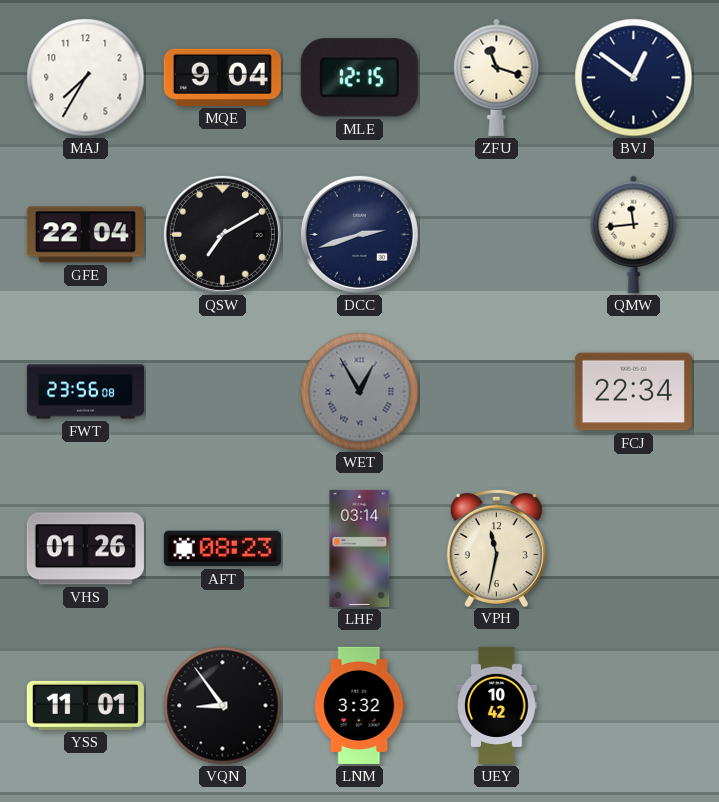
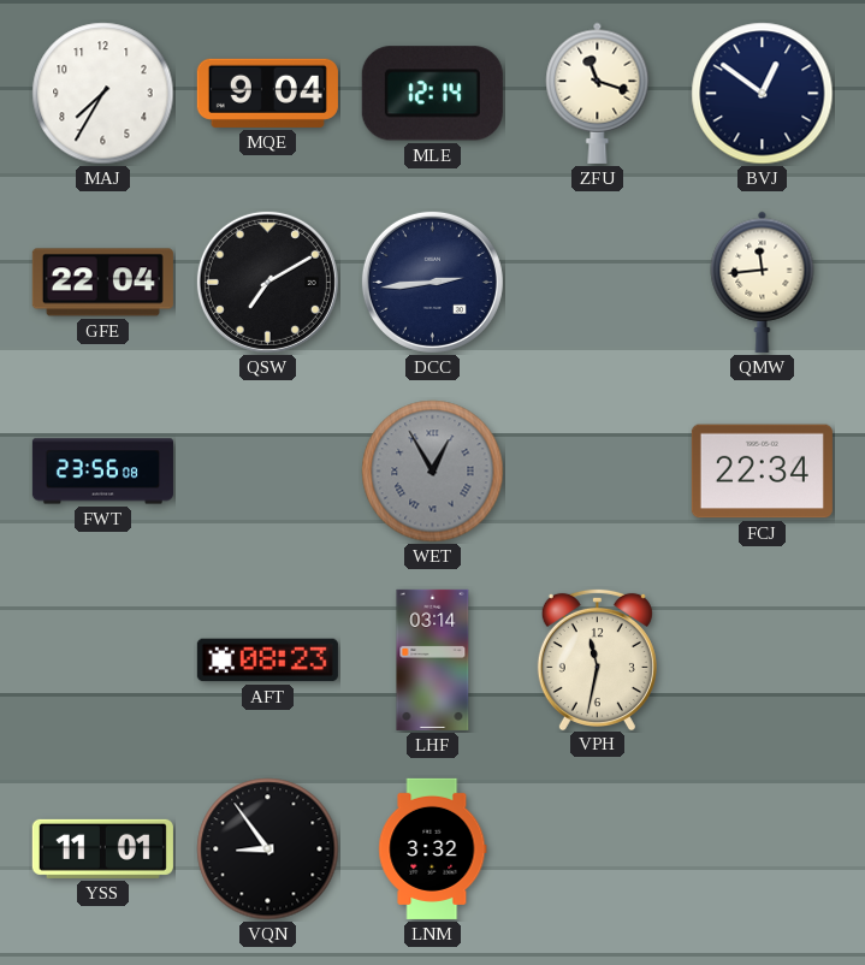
MLE: 12:15 -> 12:14 (432, 94)
DCC: 2:42 -> 2:44 (432, 282)
VHS: 01:26 -> none (85, 549)
UEY: 10:42 -> none (497, 705)
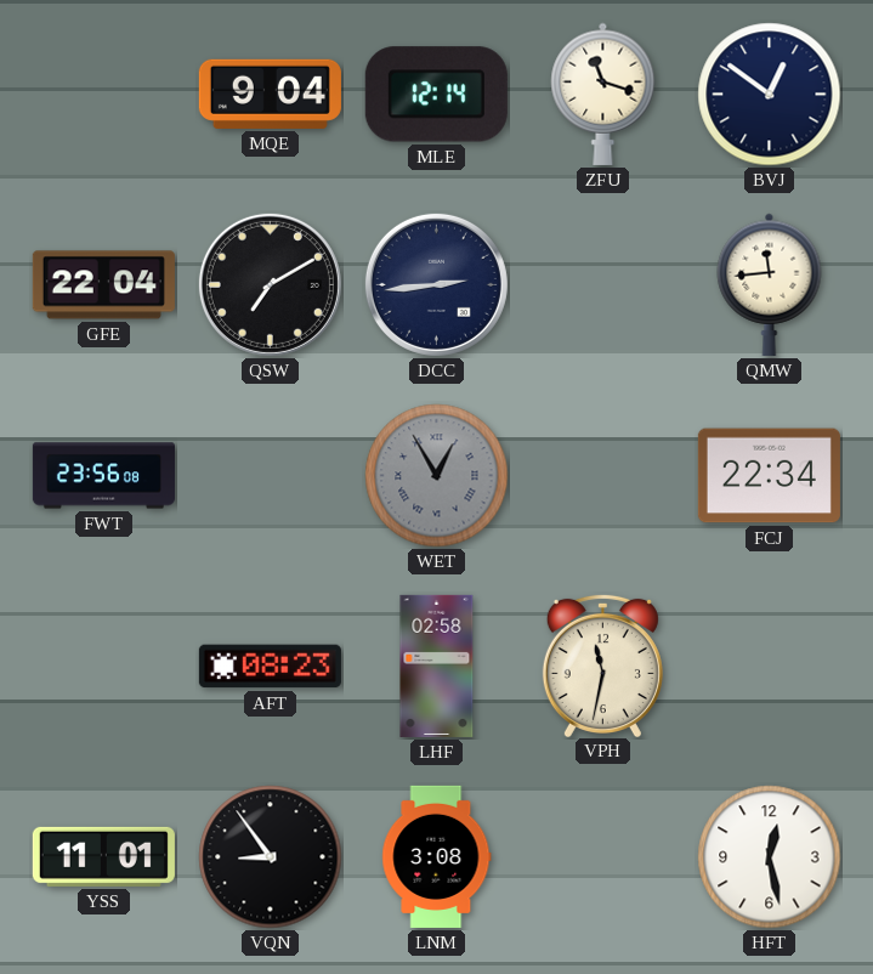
MAJ: 7:35 -> none (103, 94)
LHF: 03:14 -> 02:58 (437, 666)
LNM: 3:32 -> 3:08 (437, 856)
HFT: none -> 12:28 (770, 857)
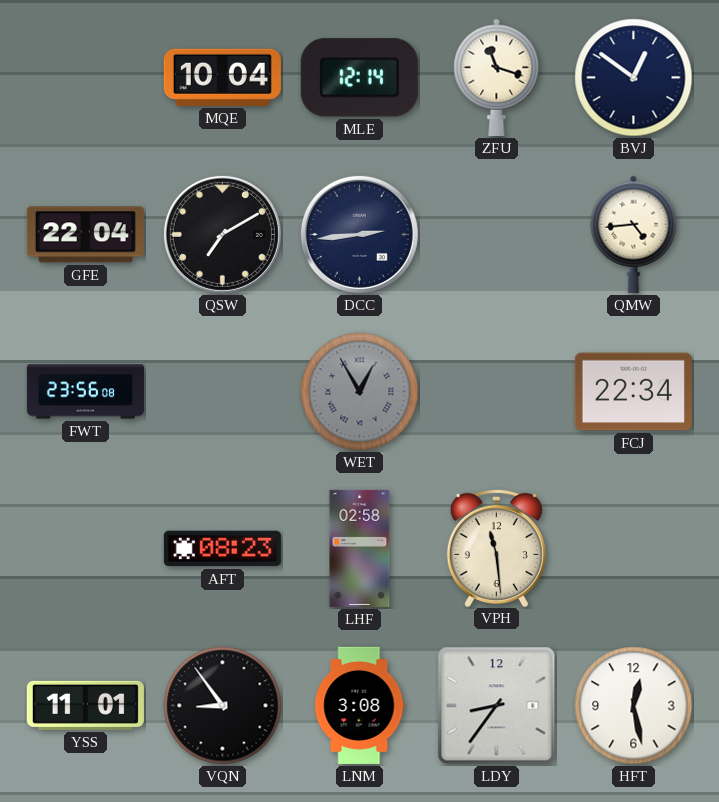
MQE: 9:04 -> 10:04 (222, 77)
QMW: 11:44 -> 4:44 (634, 234)
VPH: 11:32 -> 11:29 (496, 547)
LDY: none -> 8:36 (497, 706)
